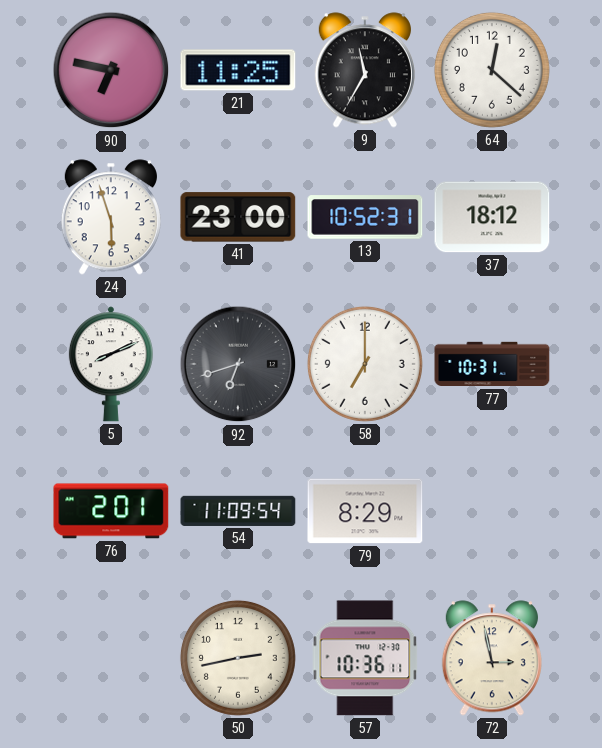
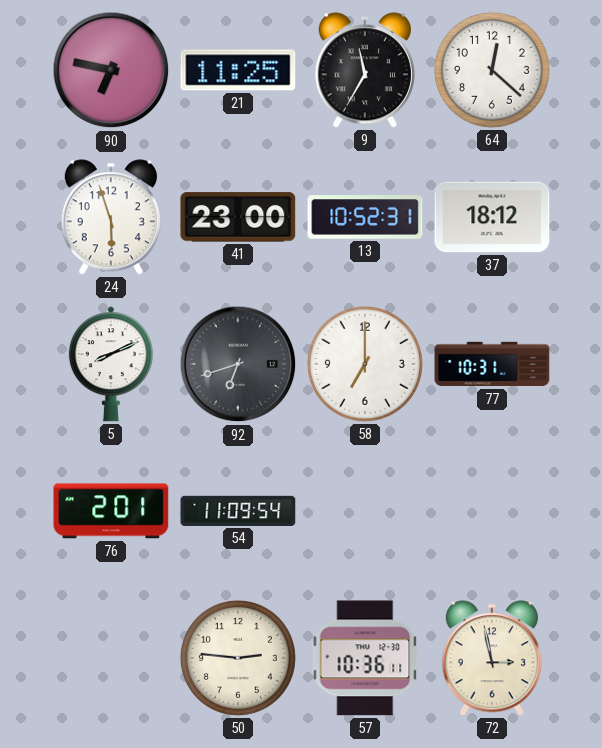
79: 8:29 -> none (365, 511)
50: 2:43 -> 2:46 (238, 658)
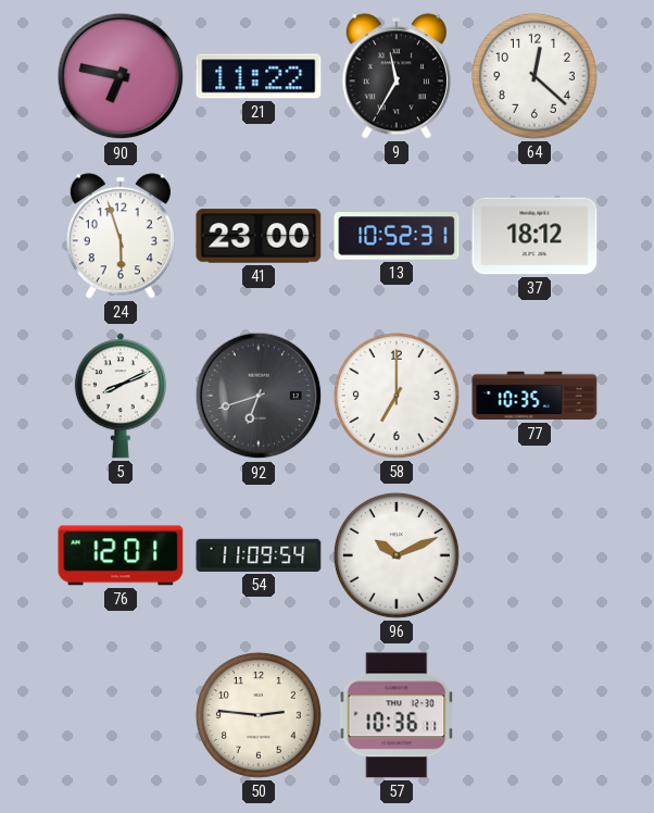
21: 11:25 -> 11:22 (259, 76)
77: 10:31 -> 10:35 (534, 396)
76: 2:01 -> 12:01 (121, 555)
96: none -> 10:11 (397, 555)
72: 2:58 -> none (492, 658)
